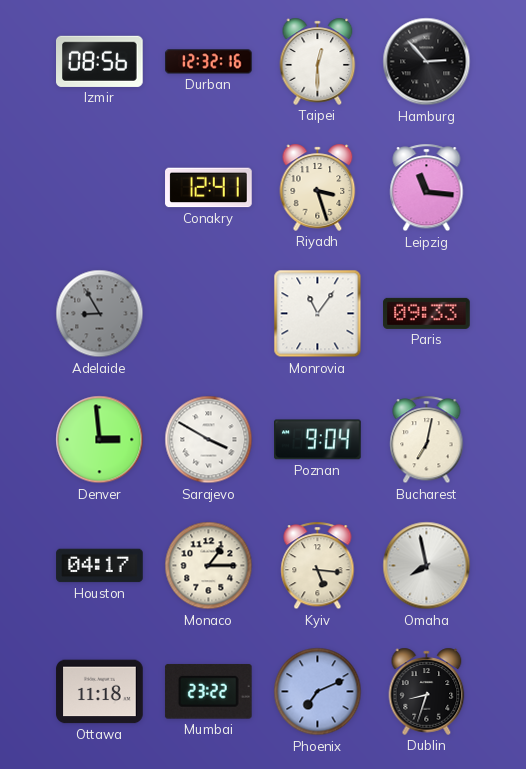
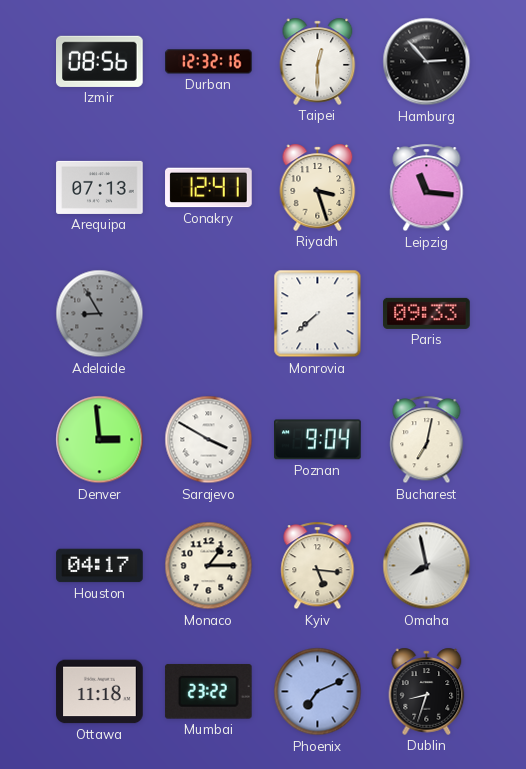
Arequipa: none -> 07:13 (100, 187)
Monrovia: 11:06 -> 7:38 (318, 314)
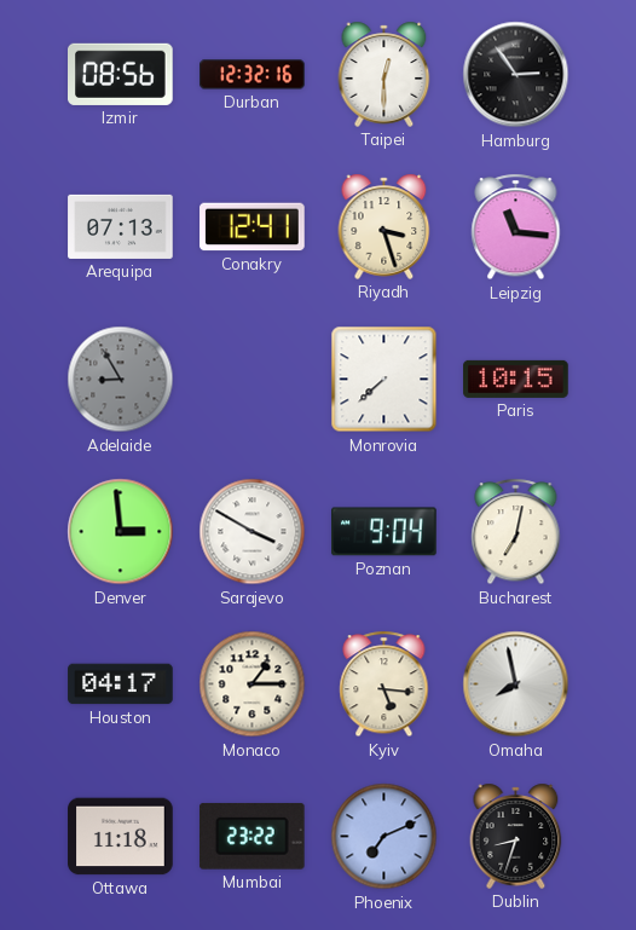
Hamburg: 2:53 -> 2:54 (516, 75)
Paris: 09:33 -> 10:15 (516, 379)
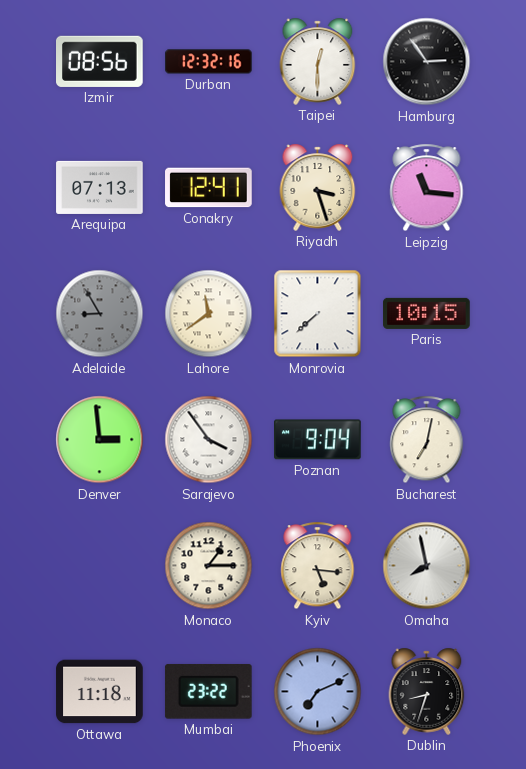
Lahore: none -> 11:39 (209, 314)
Sarajevo: 3:50 -> 3:54 (209, 440)
Houston: 04:17 -> none (121, 684)
